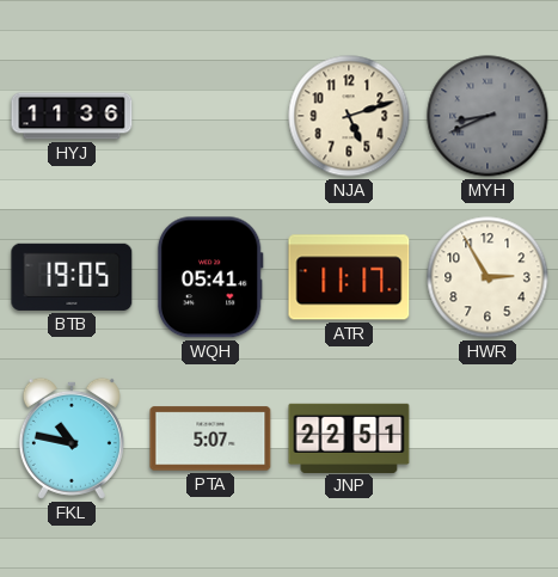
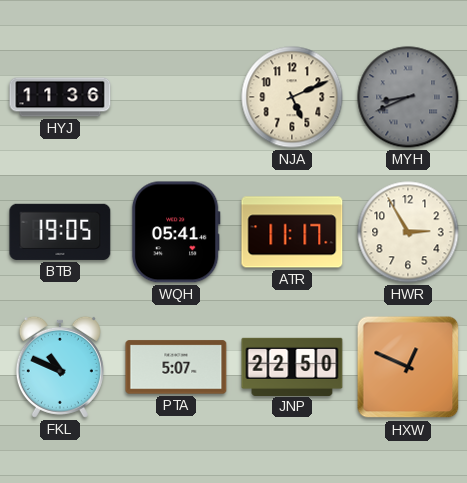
NJA: 5:12 -> 5:11 (292, 97)
FKL: 10:47 -> 10:49 (60, 367)
JNP: 22:51 -> 22:50 (292, 366)
HXW: none -> 12:49 (408, 367)
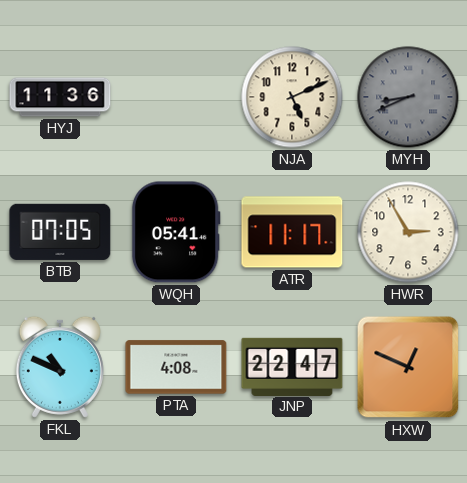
BTB: 19:05 -> 07:05 (60, 232)
PTA: 5:07 -> 4:08 (176, 367)
JNP: 22:50 -> 22:47 (292, 366)
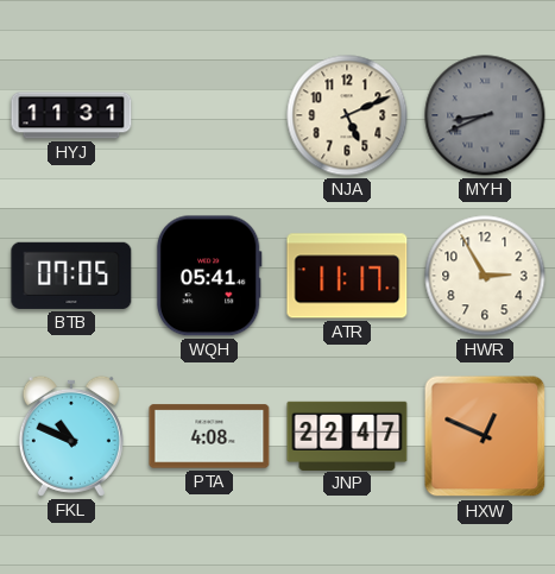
HYJ: 11:36 -> 11:31 (71, 115)
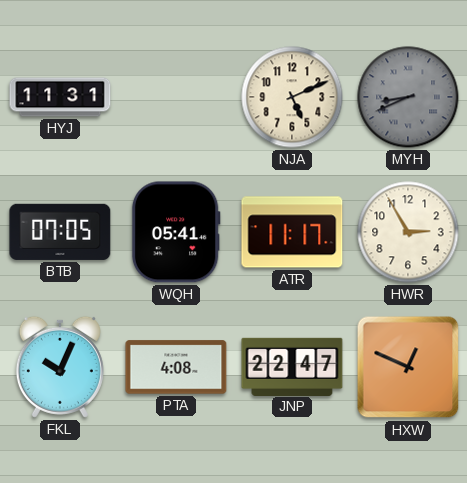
FKL: 10:49 -> 10:04 (60, 367)
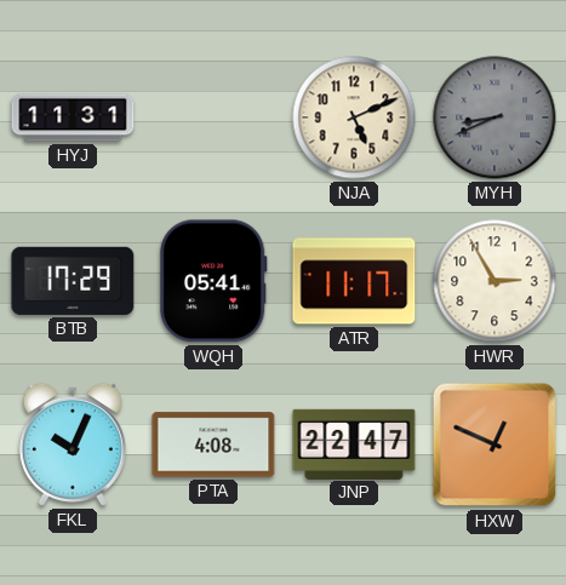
BTB: 07:05 -> 17:29 (73, 281)
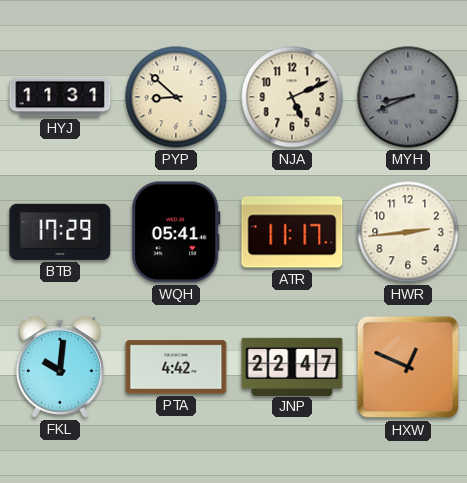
PYP: none -> 8:52 (176, 97)
HWR: 2:55 -> 2:44 (408, 232)
FKL: 10:04 -> 10:01 (60, 367)
PTA: 4:08 -> 4:42 (176, 367)
